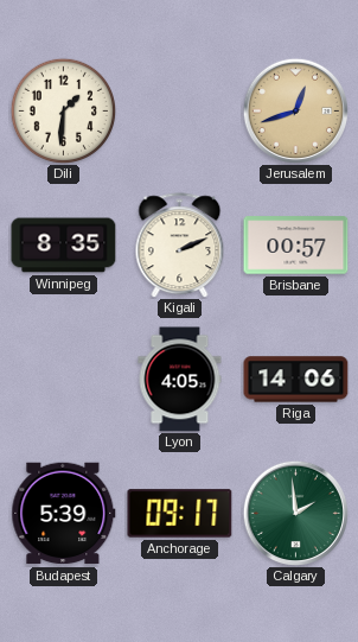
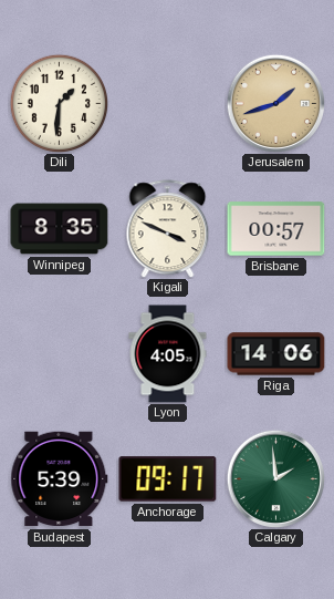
Jerusalem: 12:42 -> 1:42 (275, 103)
Kigali: 2:11 -> 3:49 (168, 229)
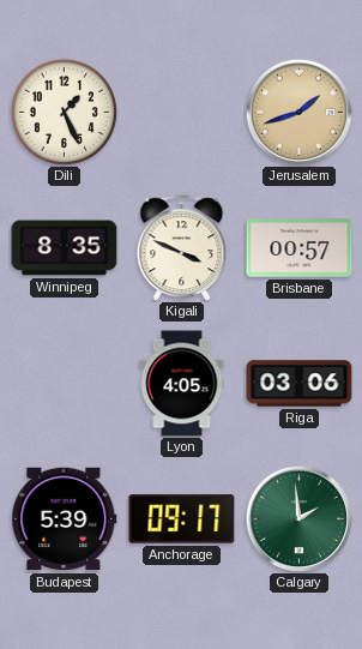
Dili: 1:31 -> 1:26 (64, 112)
Riga: 14:06 -> 03:06 (300, 384)
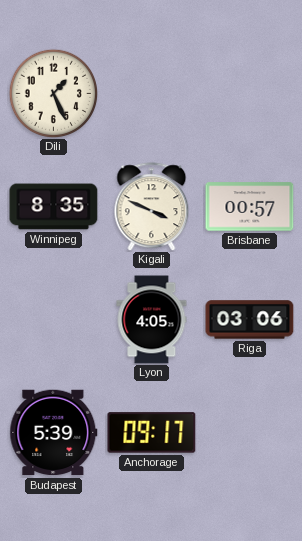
Jerusalem: 1:42 -> none (298, 112)
Calgary: 1:59 -> none (298, 518)
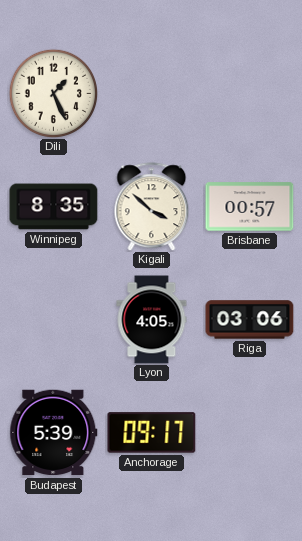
Kigali: 3:49 -> 3:52 (152, 207)
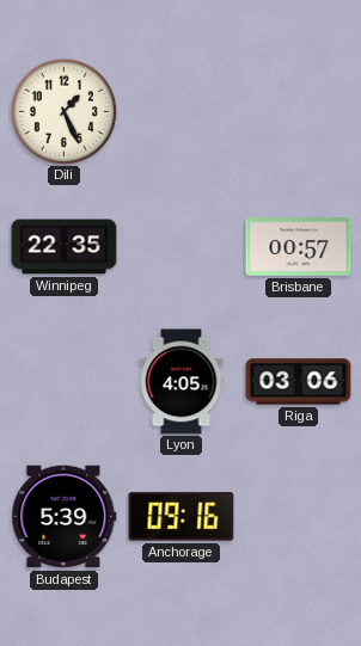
Winnipeg: 8:35 -> 22:35 (65, 247)
Kigali: 3:52 -> none (152, 207)
Anchorage: 09:17 -> 09:16 (182, 517)
